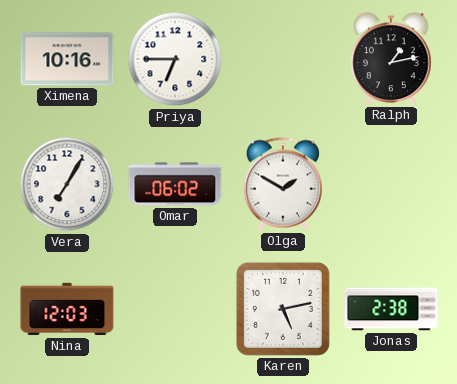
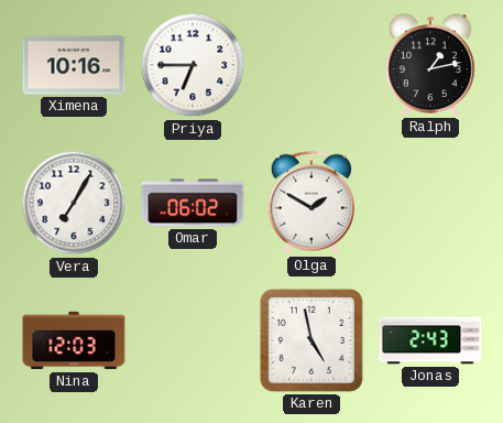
Karen: 5:13 -> 4:58 (311, 340)
Jonas: 2:38 -> 2:43 (430, 340)
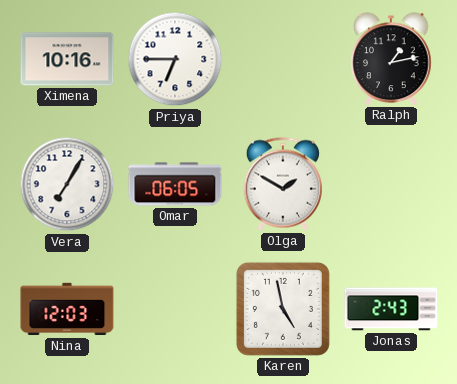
Omar: 06:02 -> 06:05 (175, 184)
